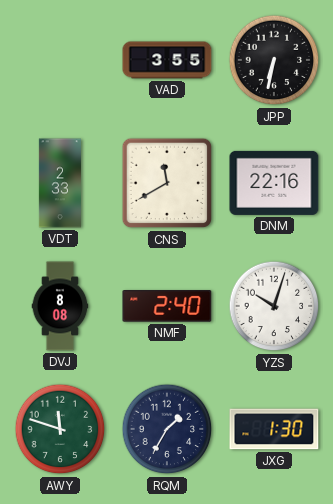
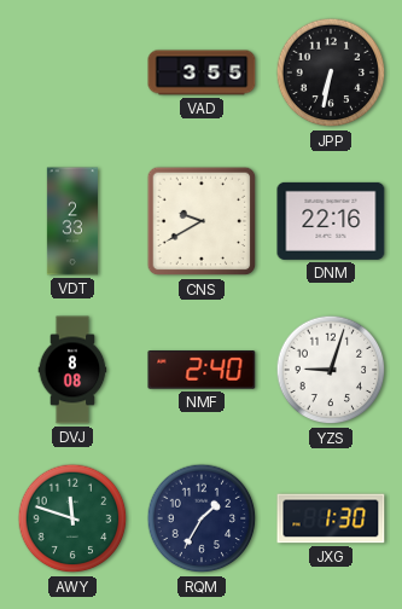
CNS: 11:40 -> 9:40 (202, 221)
YZS: 10:03 -> 9:03 (331, 370)
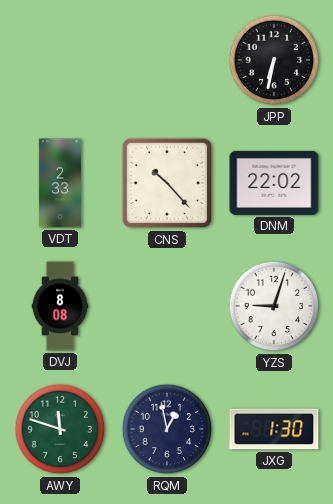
VAD: 3:55 -> none (202, 72)
CNS: 9:40 -> 10:23 (167, 183)
DNM: 22:16 -> 22:02 (274, 183)
NMF: 2:40 -> none (202, 370)
RQM: 1:35 -> 12:58 (167, 429)
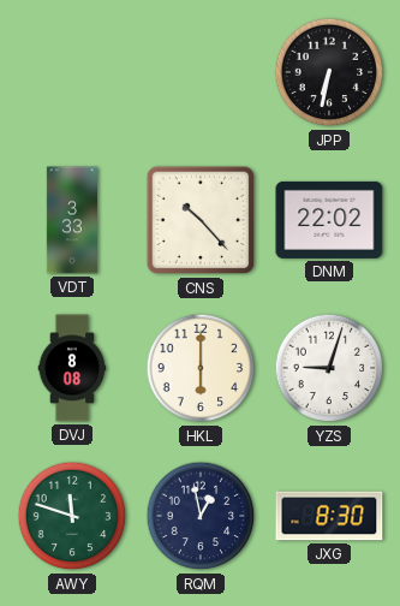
VDT: 2:33 -> 3:33 (72, 220)
HKL: none -> 6:00 (201, 368)
JXG: 1:30 -> 8:30 (329, 516)
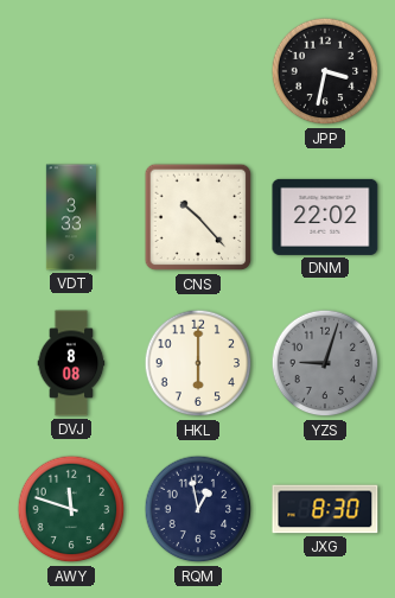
JPP: 6:32 -> 3:32 (325, 71)
YZS dial: white -> grey (325, 363)
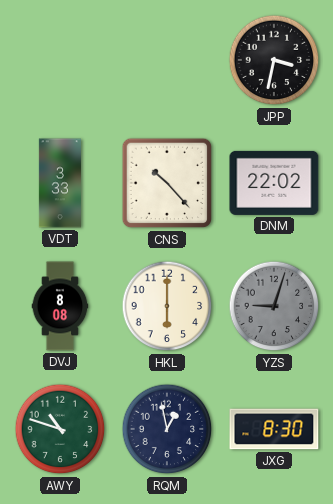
AWY: 11:48 -> 10:48 (60, 429)
